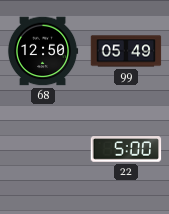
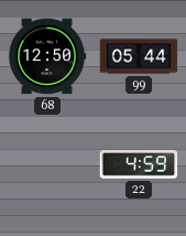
99: 05:49 -> 05:44 (139, 56)
22: 5:00 -> 4:59 (139, 164)
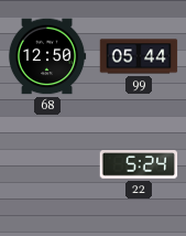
22: 4:59 -> 5:24 (139, 164)
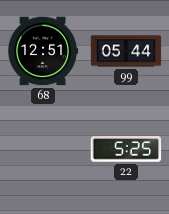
68: 12:50 -> 12:51 (43, 51)
22: 5:24 -> 5:25 (126, 149)
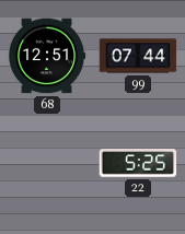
99: 05:44 -> 07:44 (138, 56)
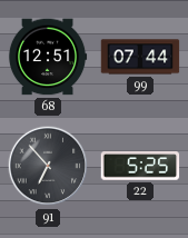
91: none -> 6:53 (48, 166)
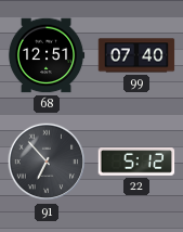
99: 07:44 -> 07:40 (136, 55)
22: 5:25 -> 5:12 (136, 162)
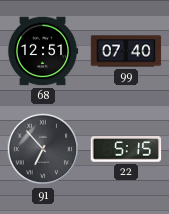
22: 5:12 -> 5:15 (126, 149)
